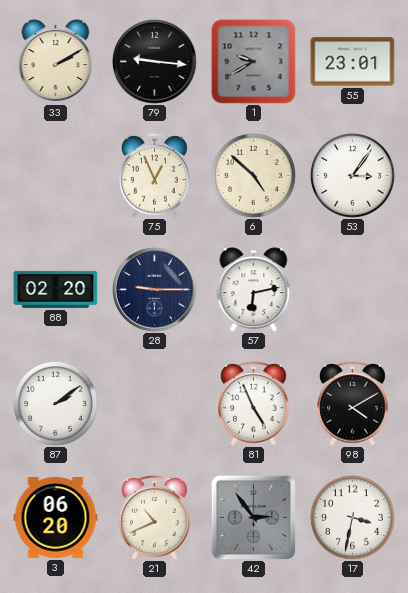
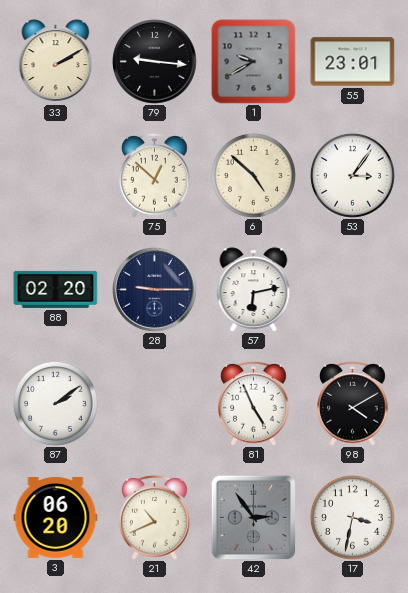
75: 12:56 -> 12:52 (155, 175)
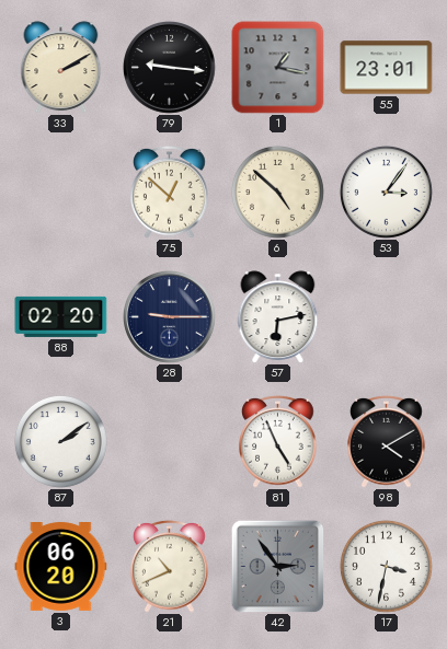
1: 9:40 -> 1:17 (278, 68)
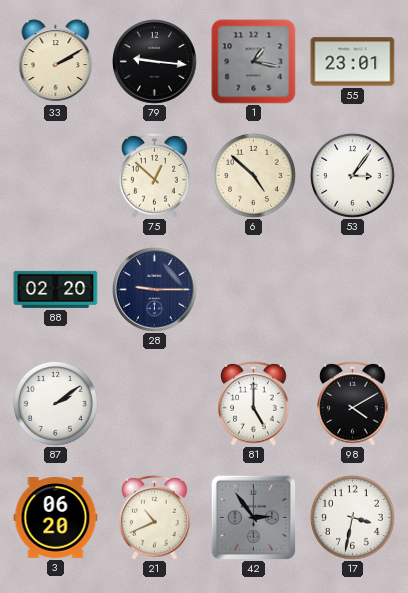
57: 6:13 -> none (278, 317)
81: 4:56 -> 5:00 (254, 403)
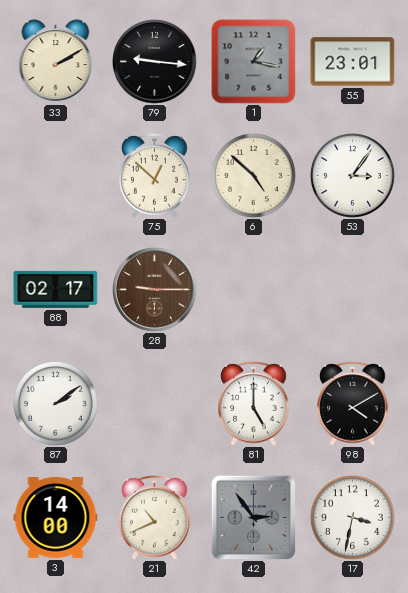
88: 02:20 -> 02:17 (56, 289)
28 dial: navy -> brown (155, 290)
3: 06:20 -> 14:00 (56, 518)
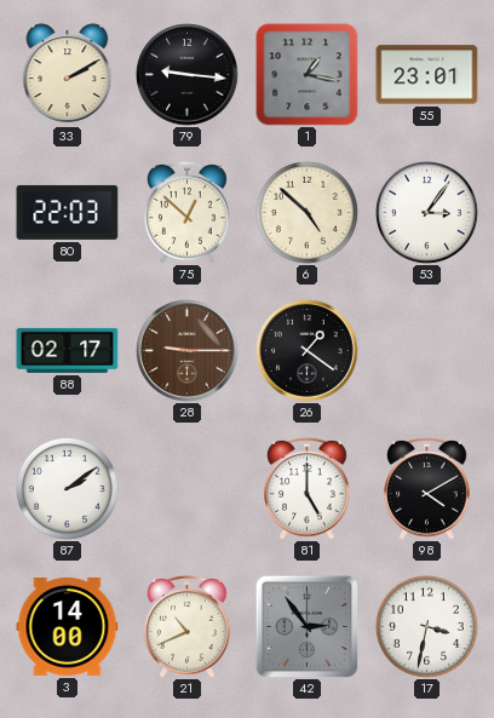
80: none -> 22:03 (68, 212)
26: none -> 1:21 (308, 351)
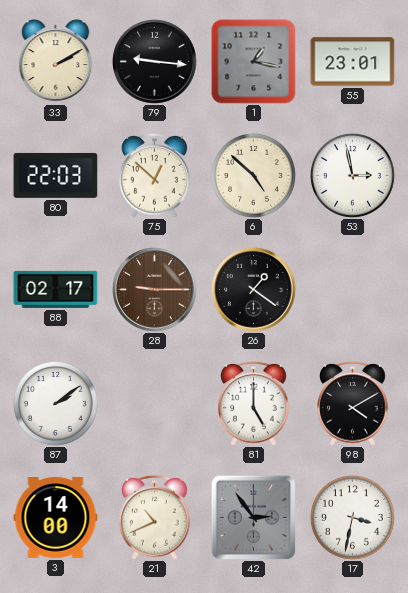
53: 3:06 -> 2:58 (352, 175)
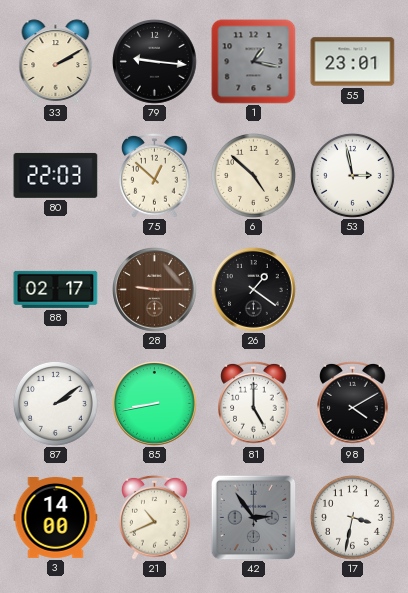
85: none -> 8:43 (155, 404)
